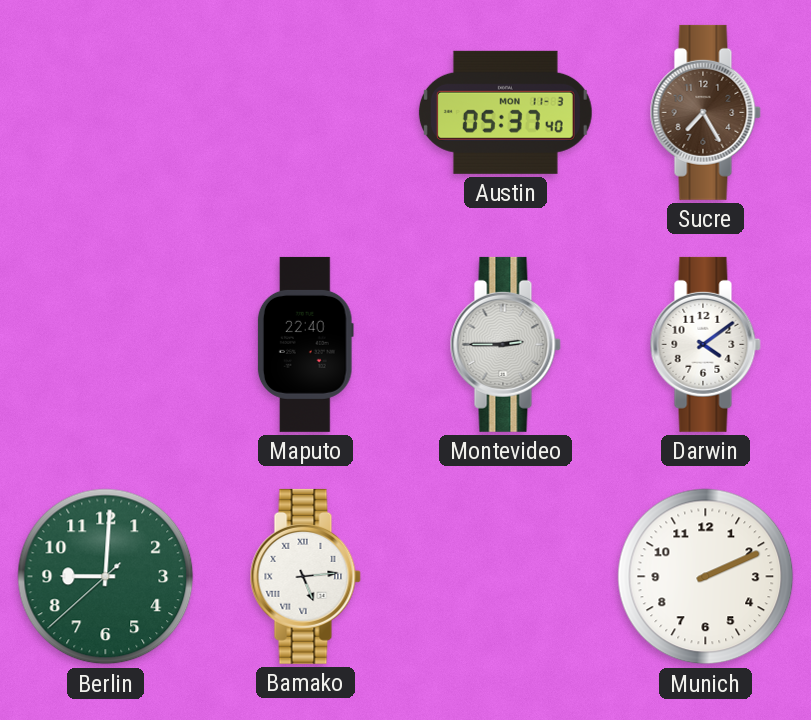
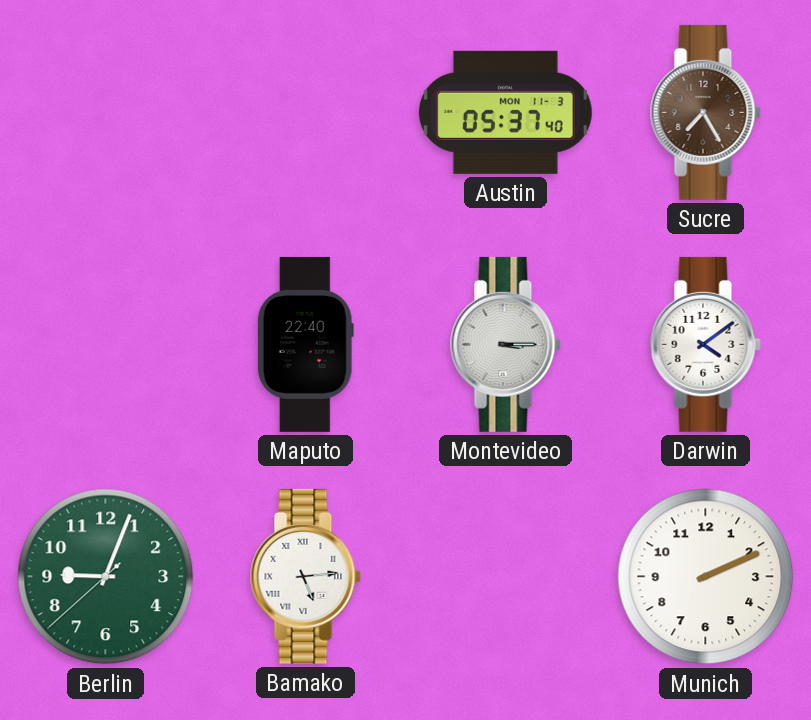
Montevideo: 2:45 -> 3:15 (505, 344)
Berlin: 9:00 -> 9:03 (106, 577)
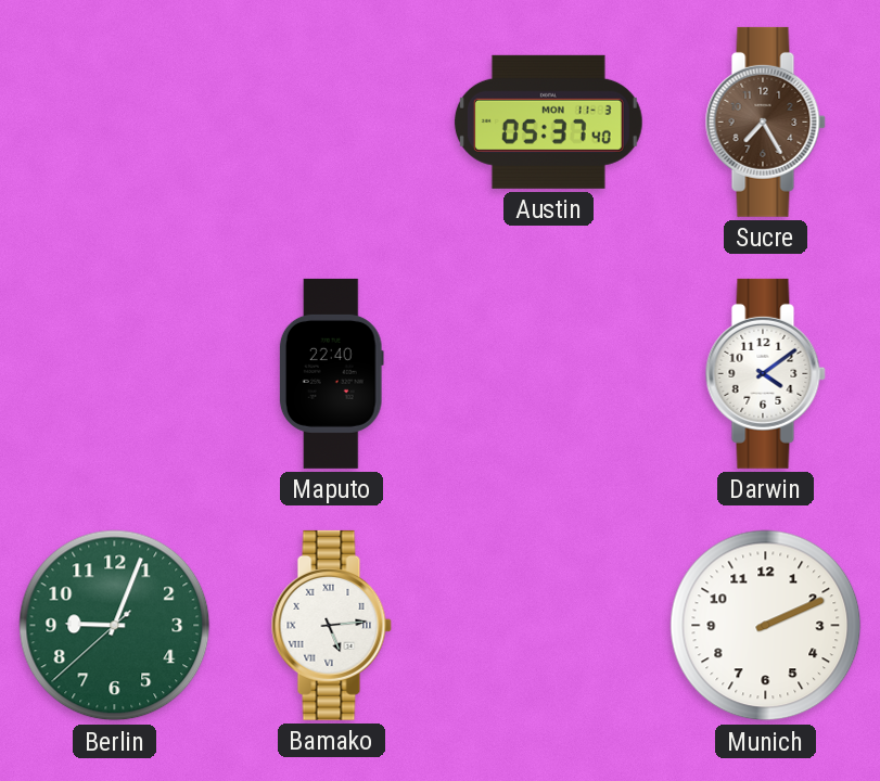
Montevideo: 3:15 -> none (505, 344)
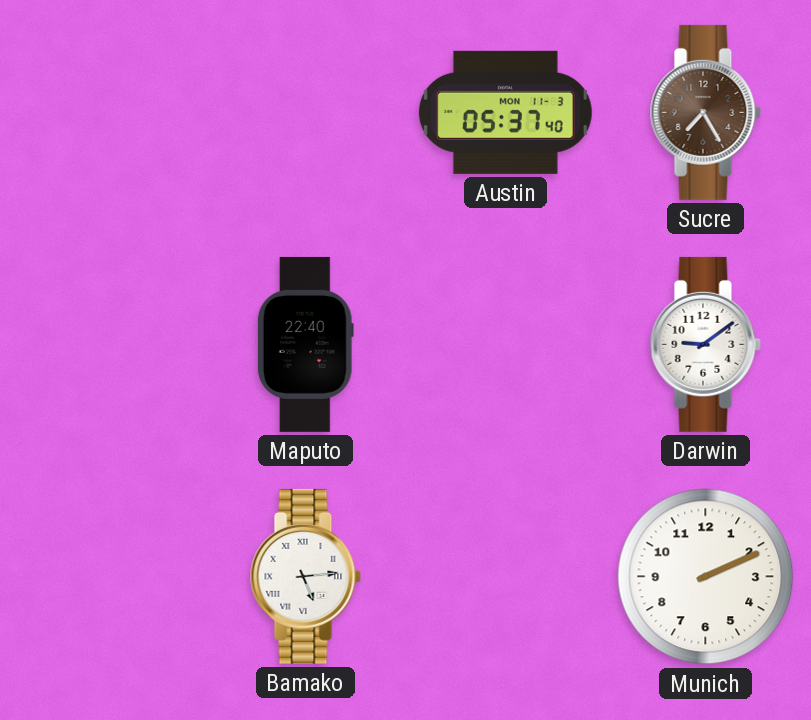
Darwin: 4:09 -> 9:09 (705, 344)
Berlin: 9:03 -> none (115, 626)
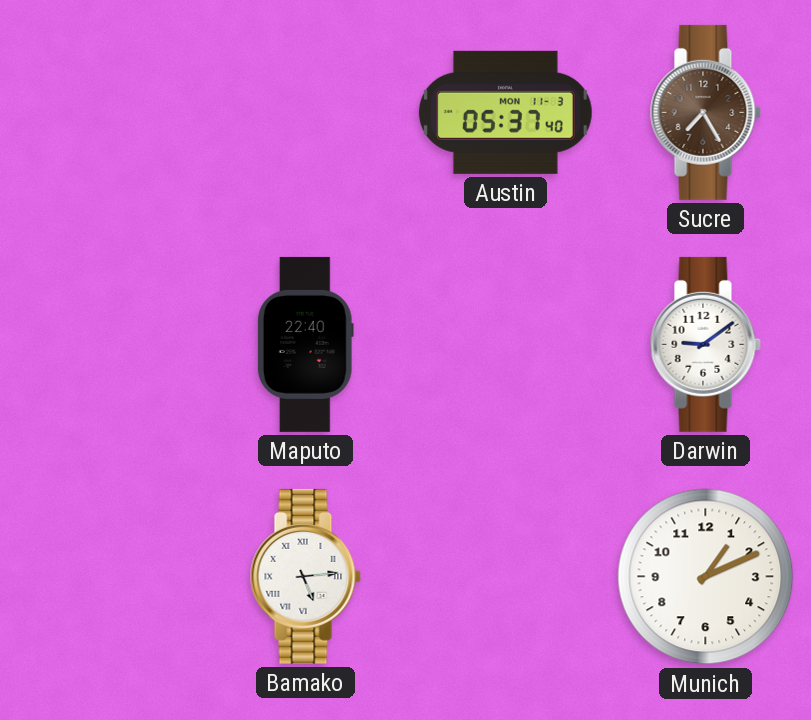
Munich: 2:11 -> 1:11 (706, 577)
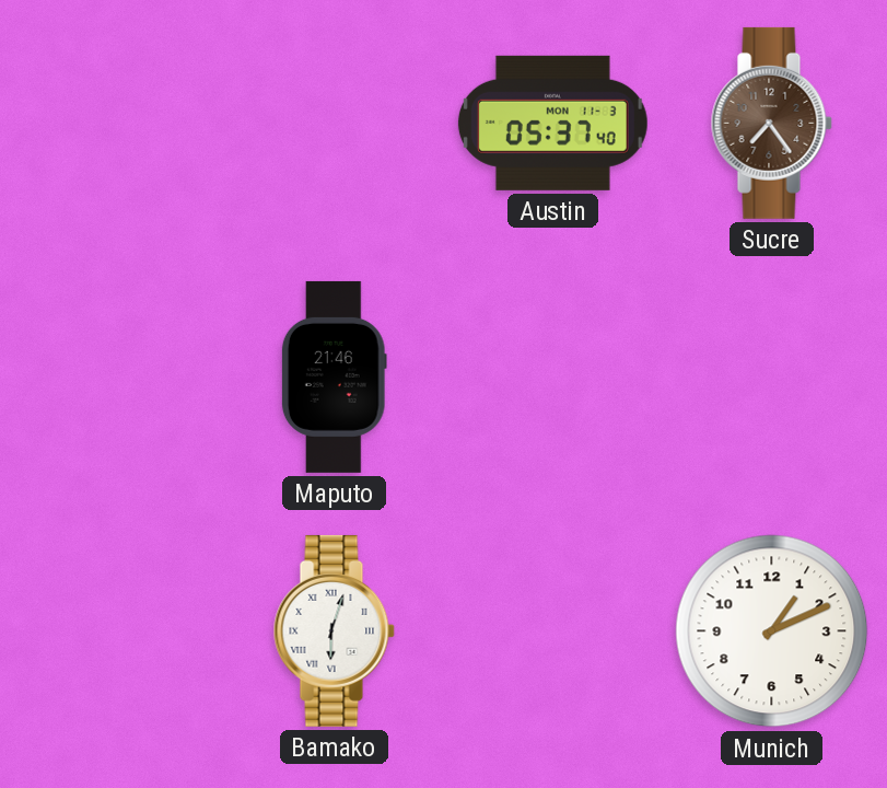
Sucre: 7:25 -> 7:24 (771, 123)
Maputo: 22:40 -> 21:46 (334, 376)
Darwin: 9:09 -> none (705, 344)
Bamako: 5:14 -> 6:03 (334, 630)
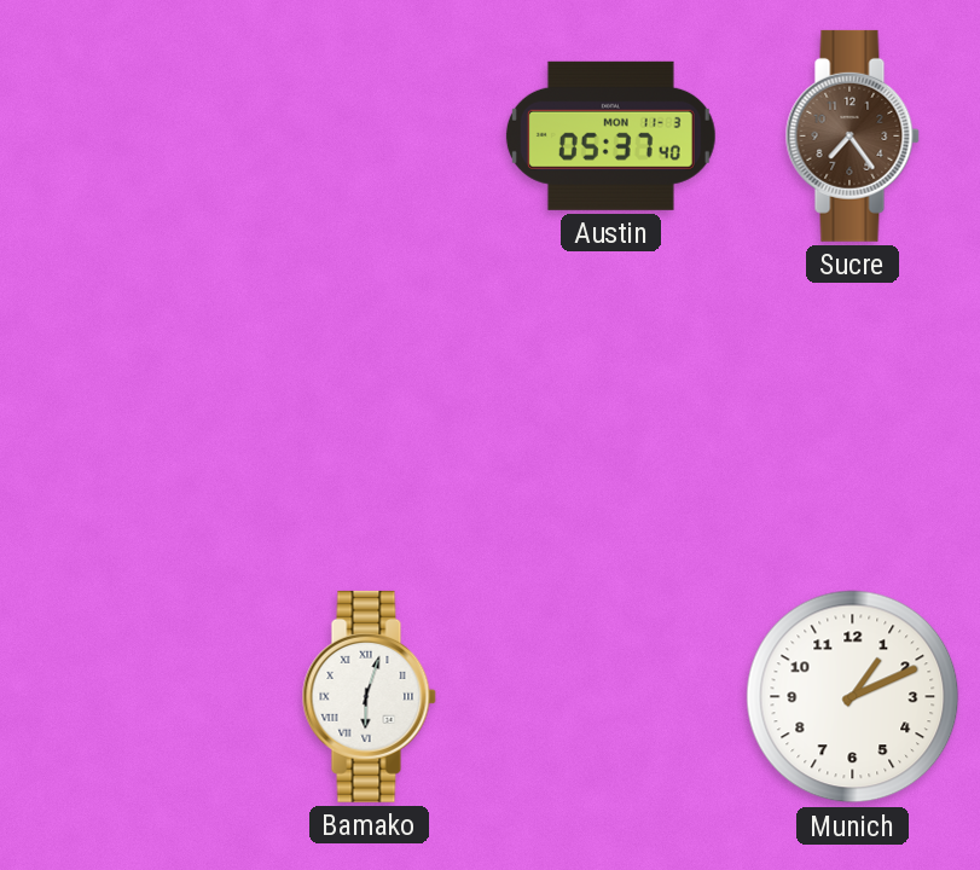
Maputo: 21:46 -> none (334, 376)
